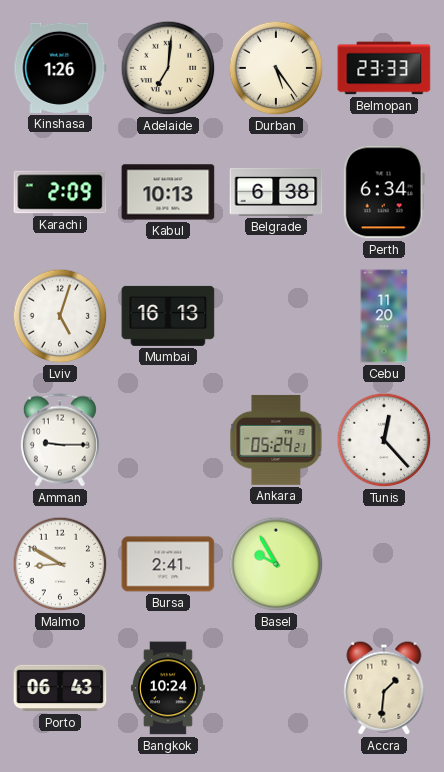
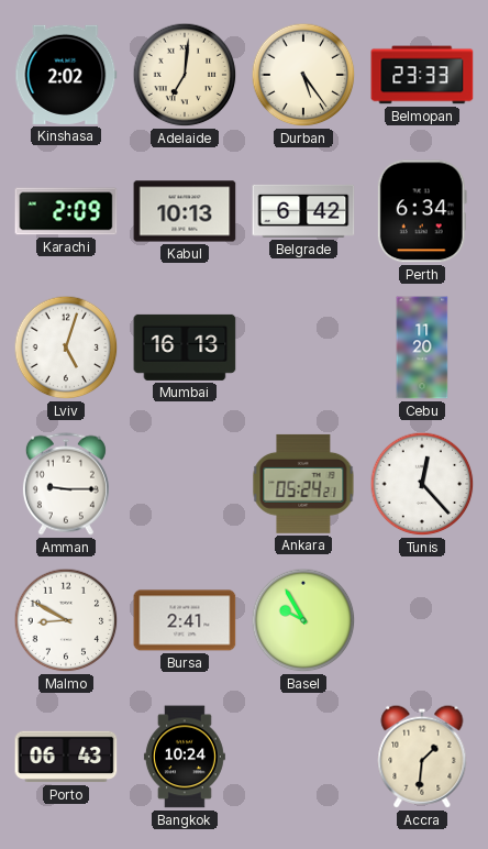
Kinshasa: 1:26 -> 2:02 (66, 75)
Belgrade: 6:38 -> 6:42 (303, 211)
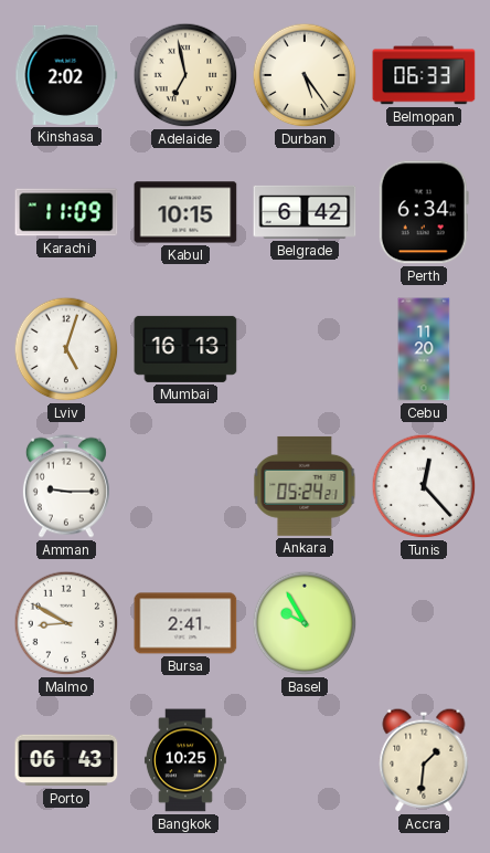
Adelaide: 7:01 -> 6:58 (185, 75)
Belmopan: 23:33 -> 06:33 (424, 75)
Karachi: 2:09 -> 11:09 (66, 212)
Kabul: 10:13 -> 10:15 (185, 212)
Bangkok: 10:24 -> 10:25 (185, 760)
